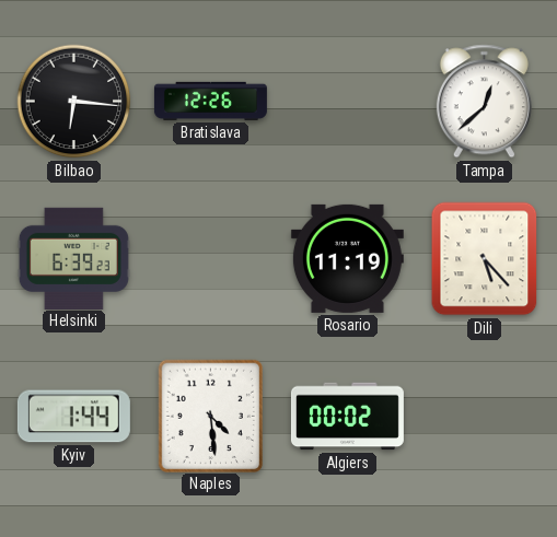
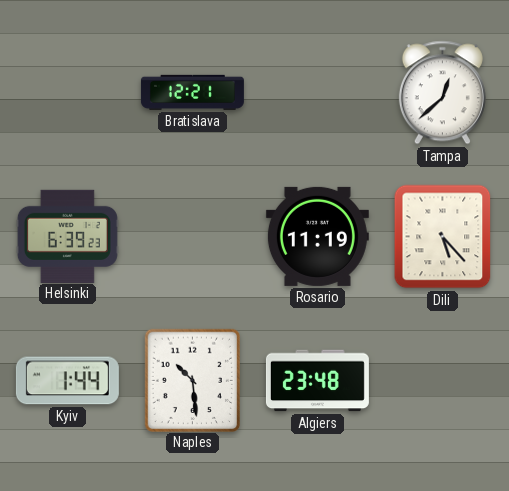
Bilbao: 6:16 -> none (74, 102)
Bratislava: 12:26 -> 12:21 (192, 92)
Naples: 4:29 -> 10:29 (192, 380)
Algiers: 00:02 -> 23:48 (317, 381)
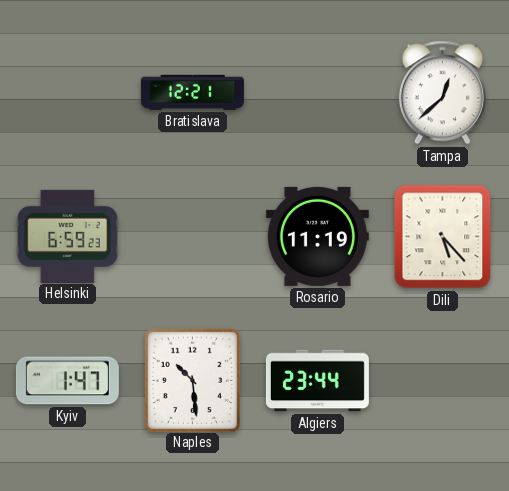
Helsinki: 6:39 -> 6:59 (67, 236)
Kyiv: 1:44 -> 1:47 (67, 381)
Algiers: 23:48 -> 23:44 (317, 381)
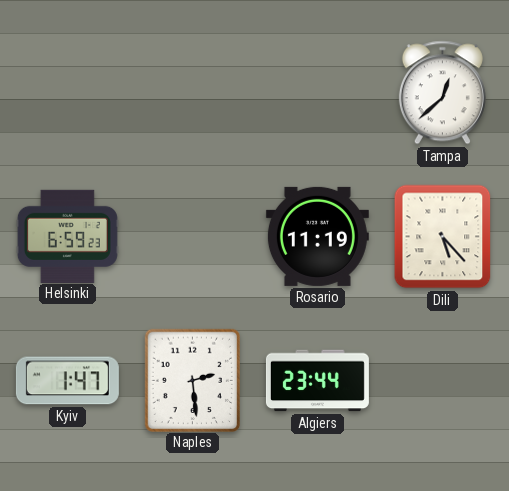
Bratislava: 12:21 -> none (192, 92)
Naples: 10:29 -> 2:29 (192, 380)
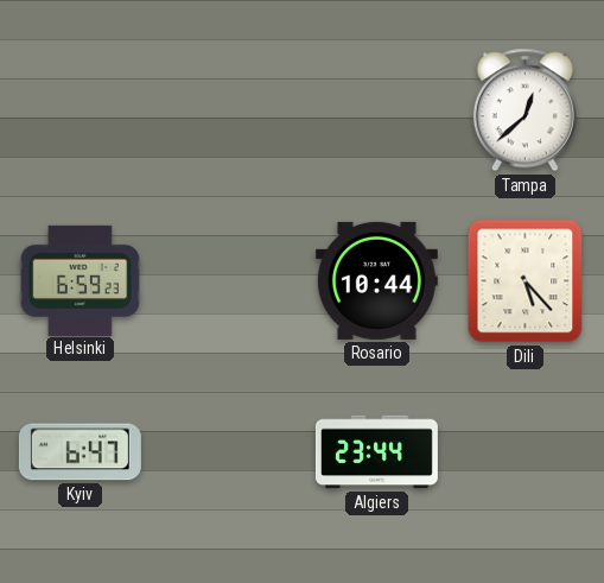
Rosario: 11:19 -> 10:44 (376, 280)
Kyiv: 1:47 -> 6:47 (80, 452)
Naples: 2:29 -> none (192, 380)
